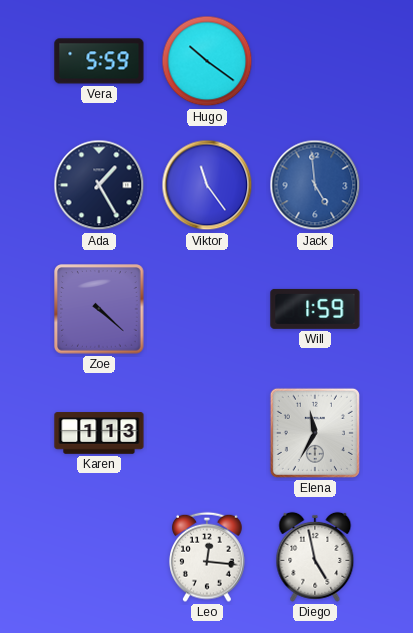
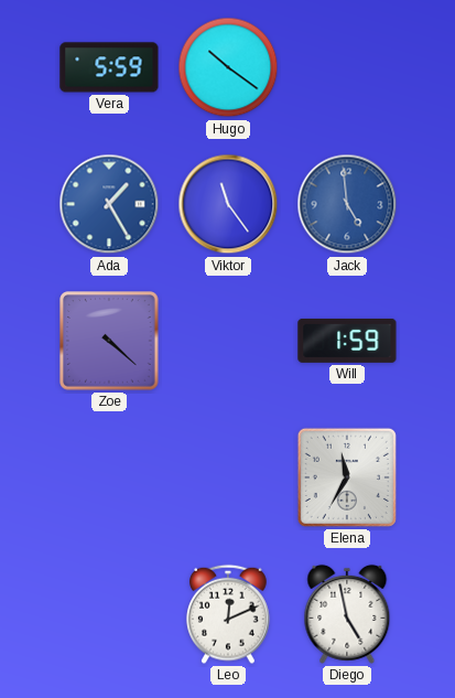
Ada dial: navy -> blue (109, 204)
Karen: 1:13 -> none (99, 433)
Leo: 12:16 -> 12:11 (229, 614)
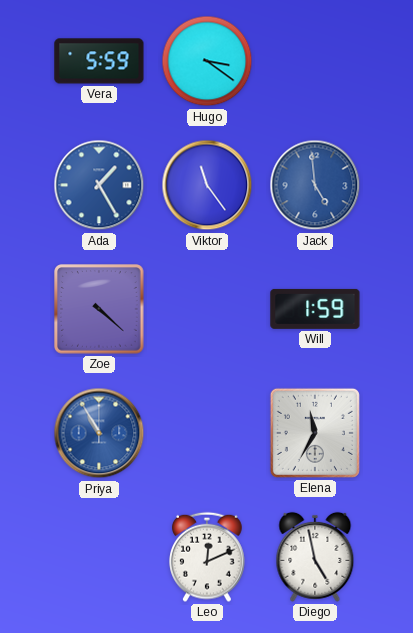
Hugo: 10:21 -> 3:21 (207, 61)
Priya: none -> 10:55 (99, 433)
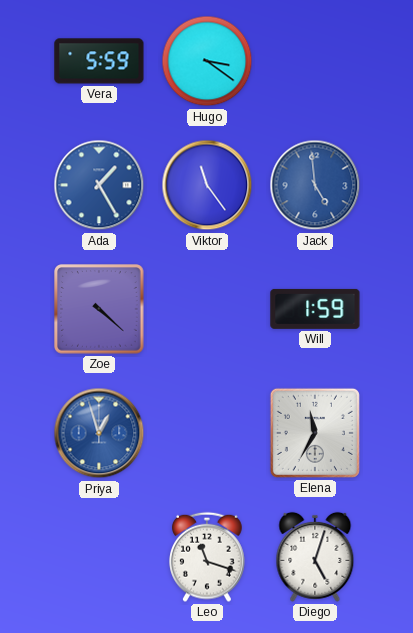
Priya: 10:55 -> 12:57 (99, 433)
Leo: 12:11 -> 11:18 (208, 557)
Diego: 4:58 -> 5:03 (315, 557)
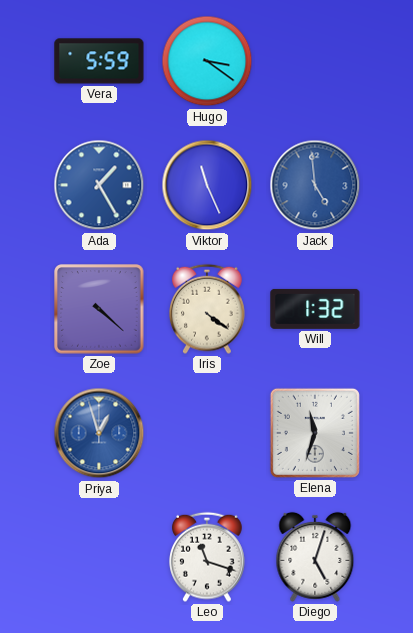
Viktor: 11:24 -> 11:26 (207, 185)
Iris: none -> 4:21 (208, 309)
Will: 1:59 -> 1:32 (315, 309)
Elena: 11:35 -> 11:33 (315, 433)
